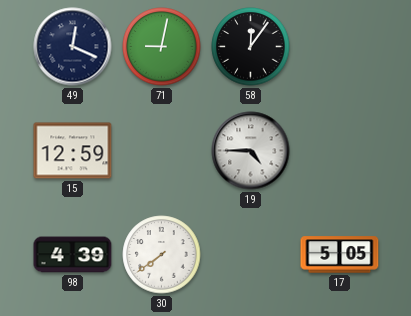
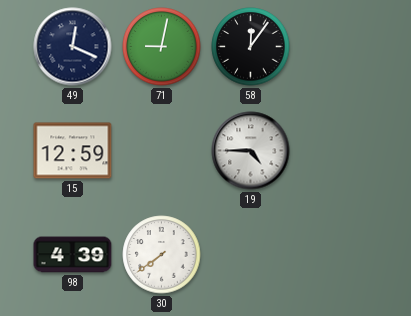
17: 5:05 -> none (340, 255)
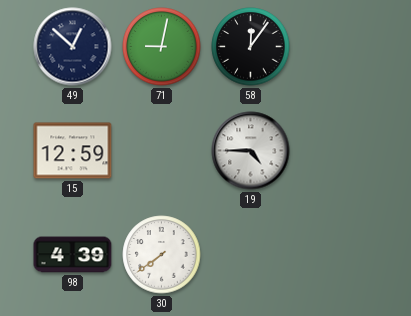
49: 12:19 -> 12:52 (73, 47)
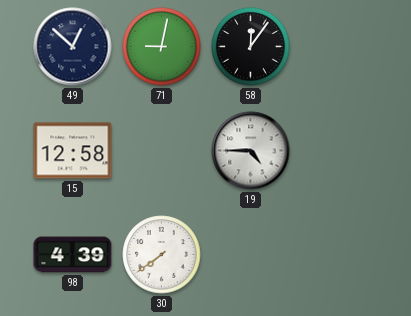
15: 12:59 -> 12:58 (73, 151)
